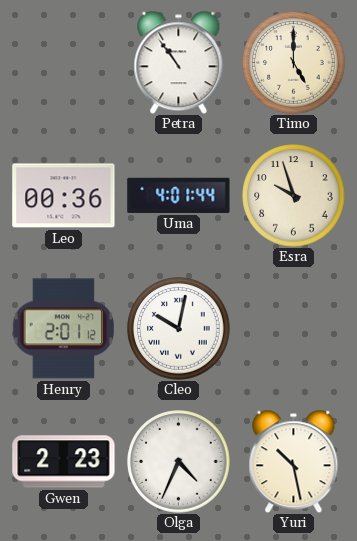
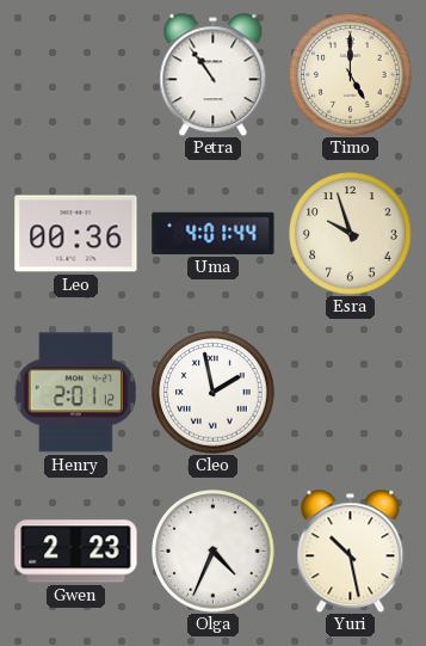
Cleo: 10:02 -> 1:58 (214, 393)
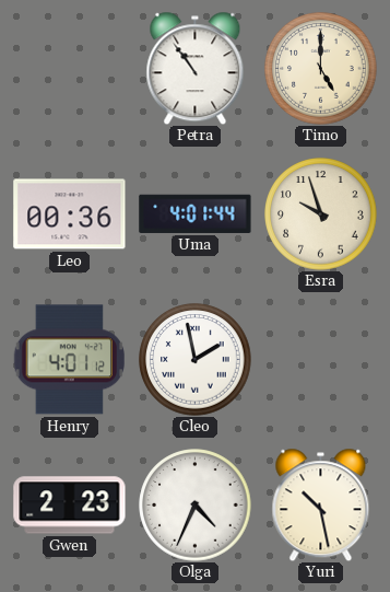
Henry: 2:01 -> 4:01 (69, 360)
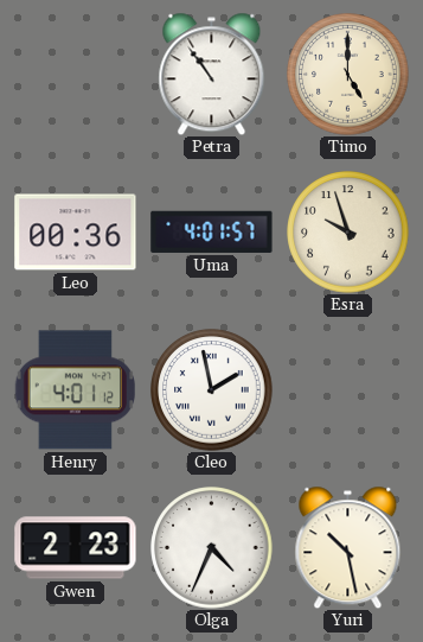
Uma: 4:01:44 -> 4:01:57 (212, 231)
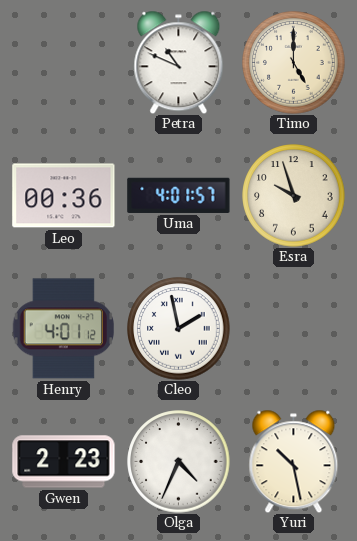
Petra: 10:54 -> 10:49 (179, 62)
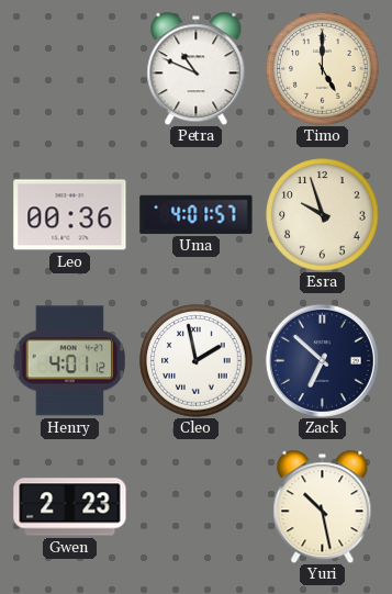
Zack: none -> 6:52 (322, 360)
Olga: 4:34 -> none (179, 462)
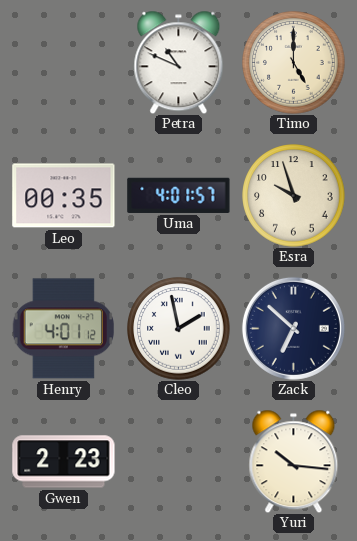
Leo: 00:36 -> 00:35 (64, 196)
Yuri: 10:28 -> 10:16 (294, 461)
